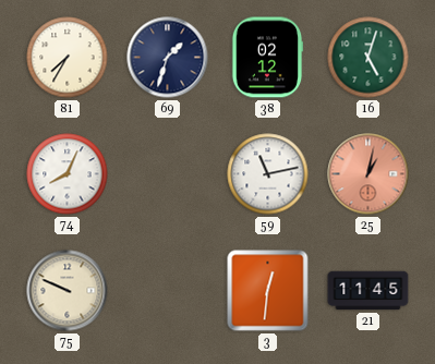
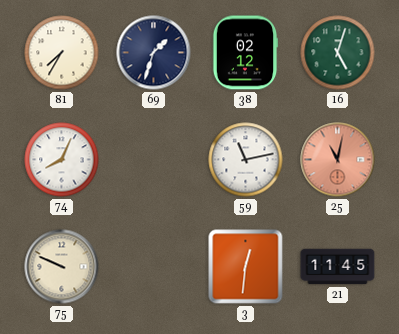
25: 1:02 -> 11:02 (338, 160)
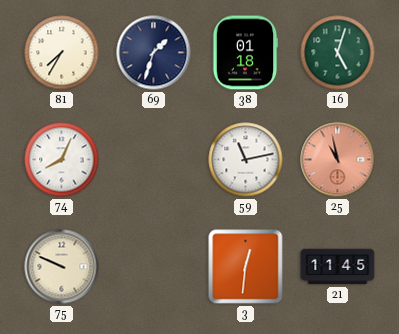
38: 02:12 -> 01:18 (245, 53)
25: 11:02 -> 10:58 (338, 160)
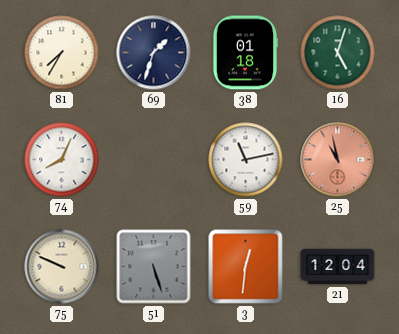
51: none -> 5:27 (154, 267)
21: 11:45 -> 12:04 (338, 267)
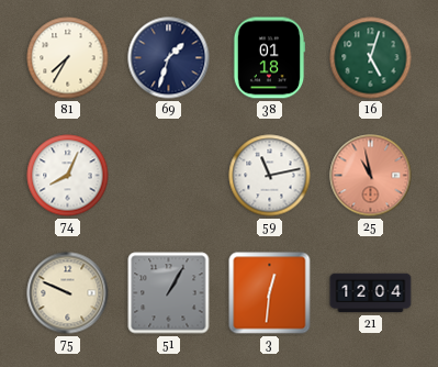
51: 5:27 -> 1:05 (169, 293)
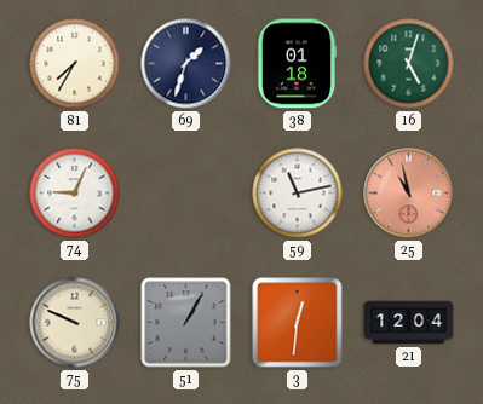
74: 8:04 -> 9:04 (75, 194)
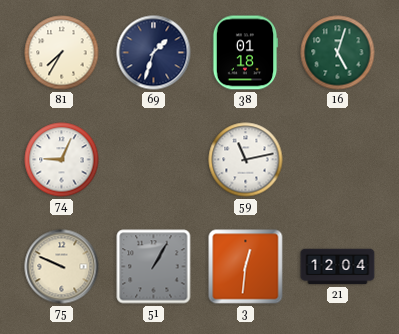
25: 10:58 -> none (409, 194)
